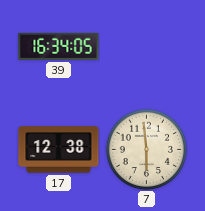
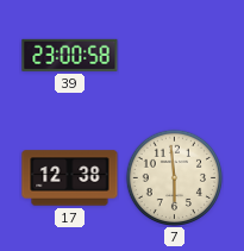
39: 16:34 -> 23:00 (70, 55)
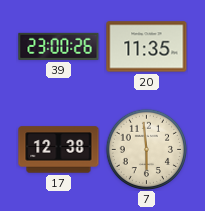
39: 23:00:58 -> 23:00:26 (59, 46)
20: none -> 11:35 (147, 47)
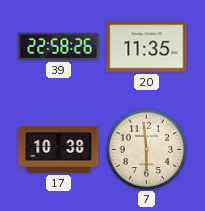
39: 23:00 -> 22:58 (59, 46)
17: 12:38 -> 10:38 (59, 150)
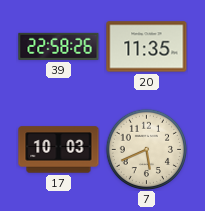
17: 10:38 -> 10:03 (59, 150)
7: 5:59 -> 5:41 (146, 149)
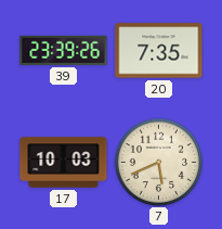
39: 22:58 -> 23:39 (64, 50)
20: 11:35 -> 7:35 (159, 51)
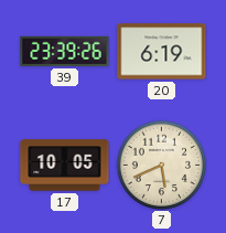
20: 7:35 -> 6:19 (162, 52)
17: 10:03 -> 10:05 (65, 166)
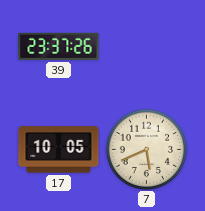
39: 23:39 -> 23:37 (59, 46)
20: 6:19 -> none (162, 52)
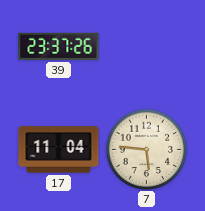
17: 10:05 -> 11:04 (59, 150)
7: 5:41 -> 5:46 (146, 149)
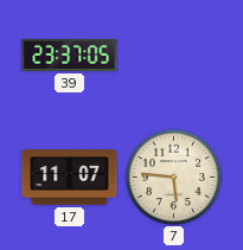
39: 23:37:26 -> 23:37:05 (70, 55)
17: 11:04 -> 11:07 (70, 178)
